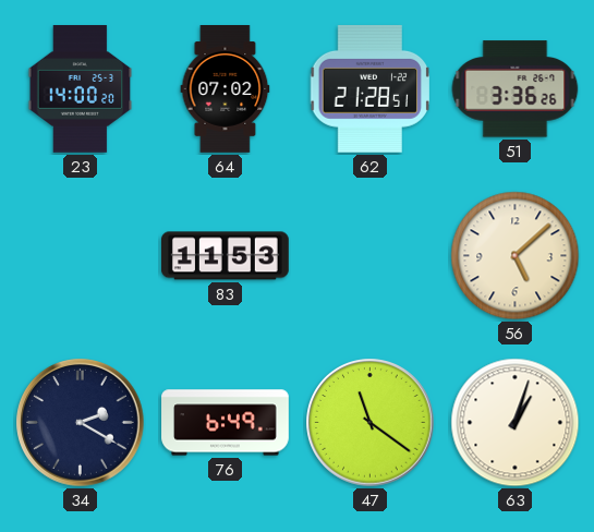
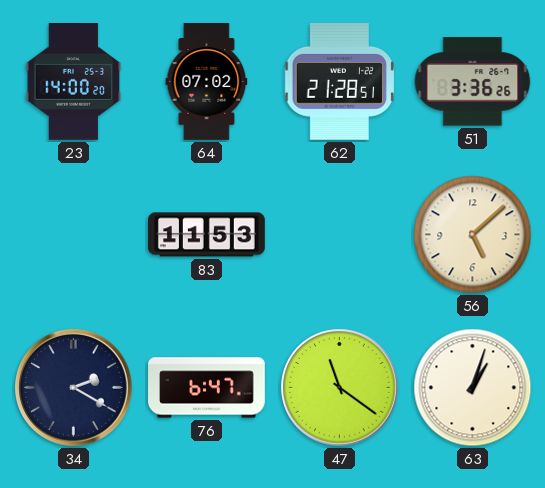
76: 6:49 -> 6:47 (207, 388)
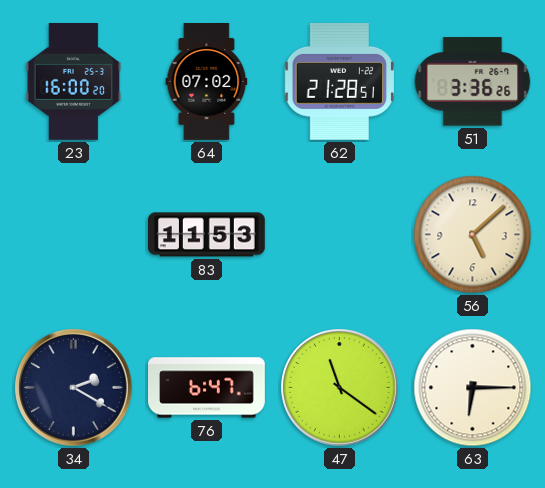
23: 14:00 -> 16:00 (74, 82)
63: 1:03 -> 6:15 (473, 388)
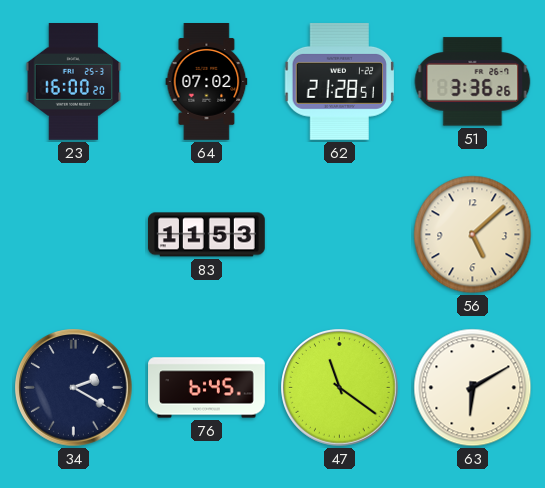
76: 6:47 -> 6:45 (207, 388)
63: 6:15 -> 6:10 (473, 388)
